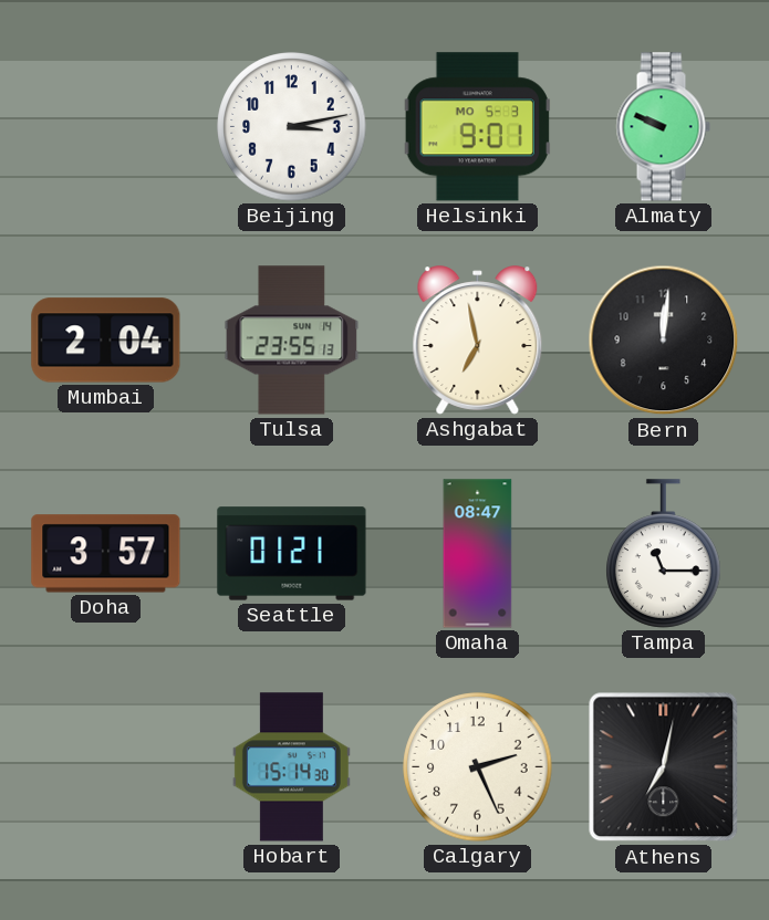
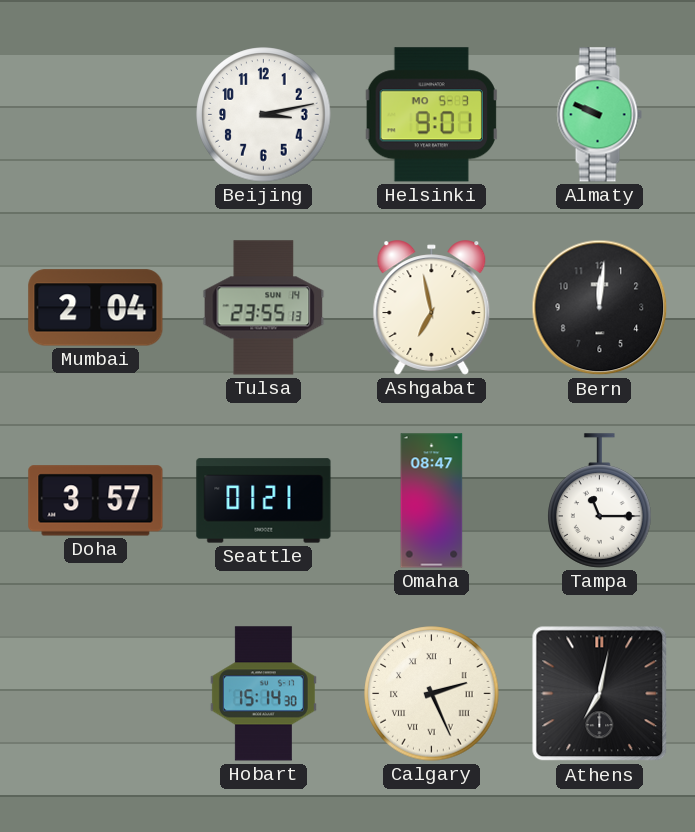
Calgary numerals: Arabic -> Roman (432, 694)
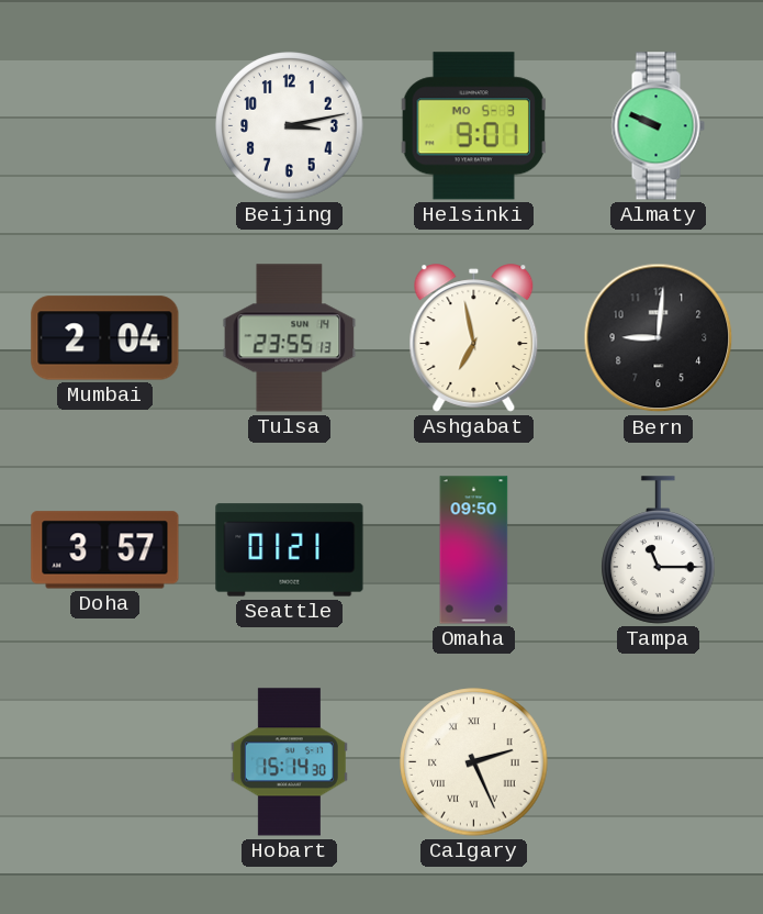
Bern: 12:01 -> 9:01 (659, 338)
Omaha: 08:47 -> 09:50 (474, 550)
Athens: 7:02 -> none (600, 694)
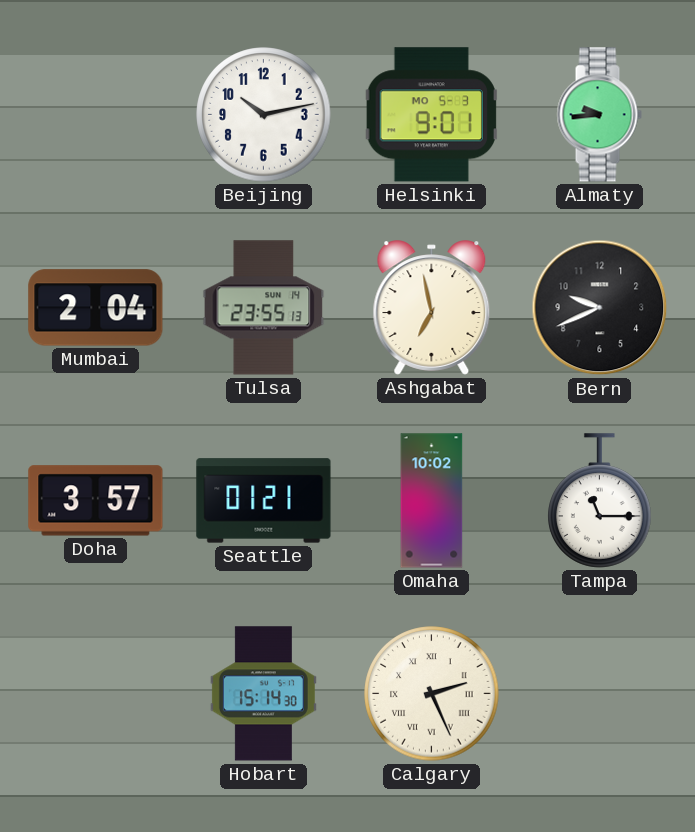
Beijing: 3:13 -> 10:13 (264, 115)
Almaty: 9:49 -> 9:44 (599, 115)
Bern: 9:01 -> 9:41 (600, 308)
Omaha: 09:50 -> 10:02 (432, 501)
